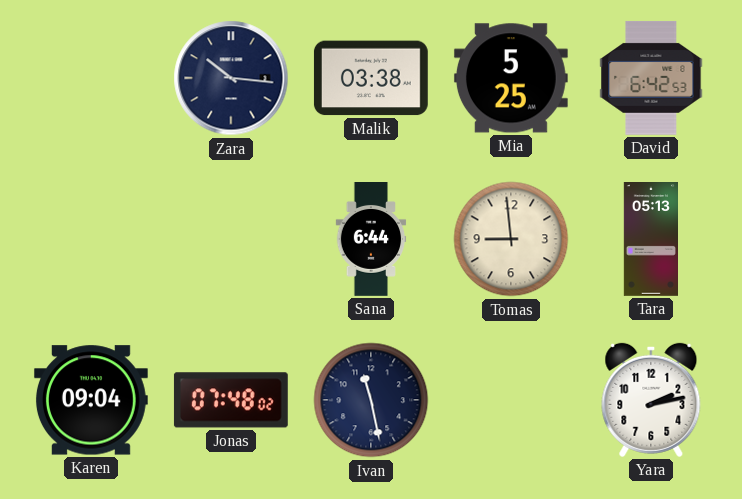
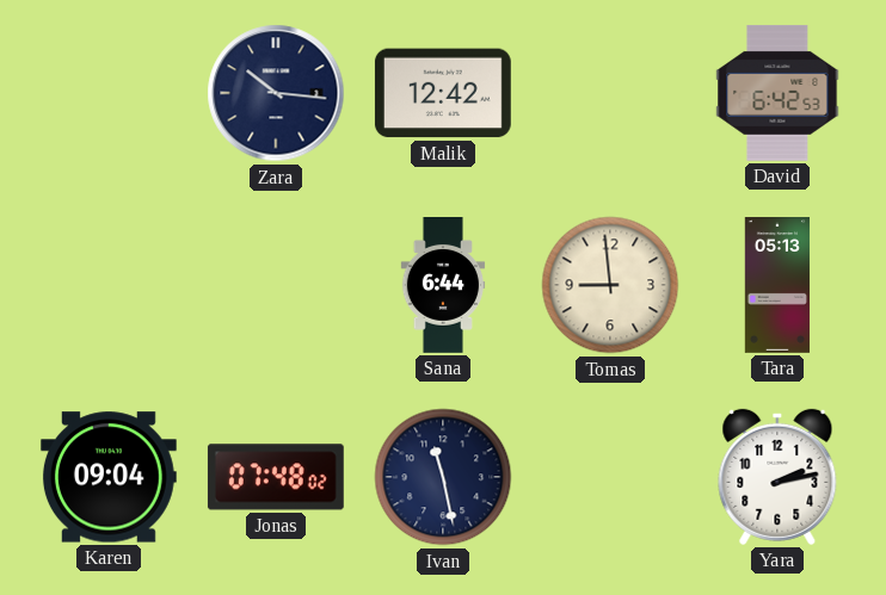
Malik: 03:38 -> 12:42 (443, 93)
Mia: 5:25 -> none (511, 78)
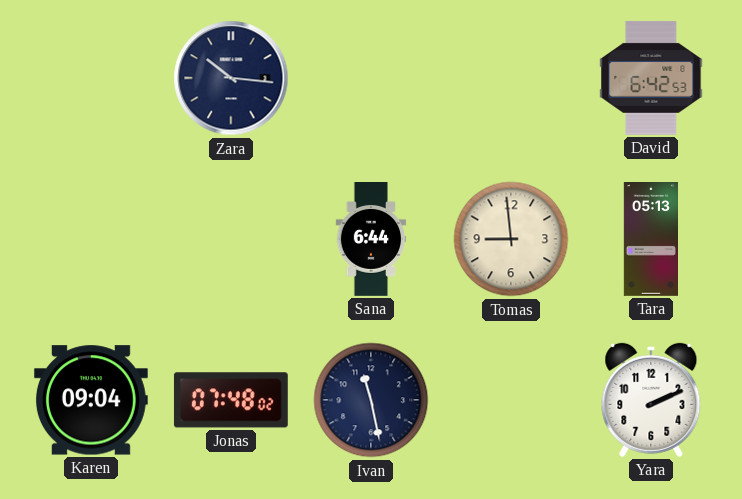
Malik: 12:42 -> none (443, 93)
Yara: 2:13 -> 2:11 (651, 400)
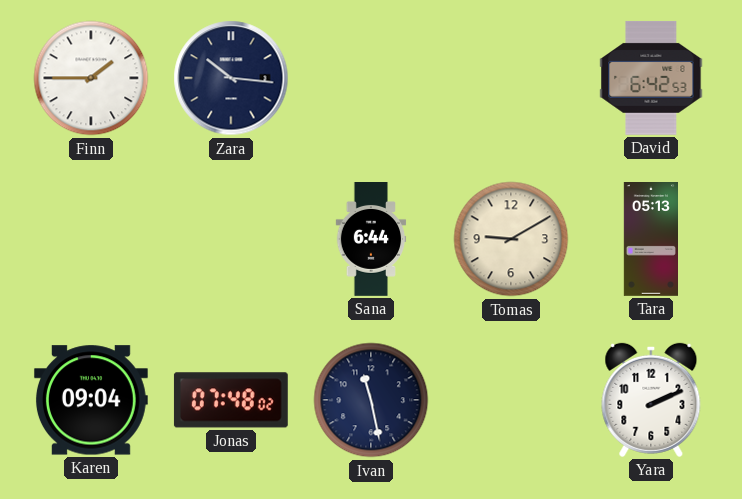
Finn: none -> 1:45 (91, 78)
Tomas: 8:59 -> 9:10 (511, 239)
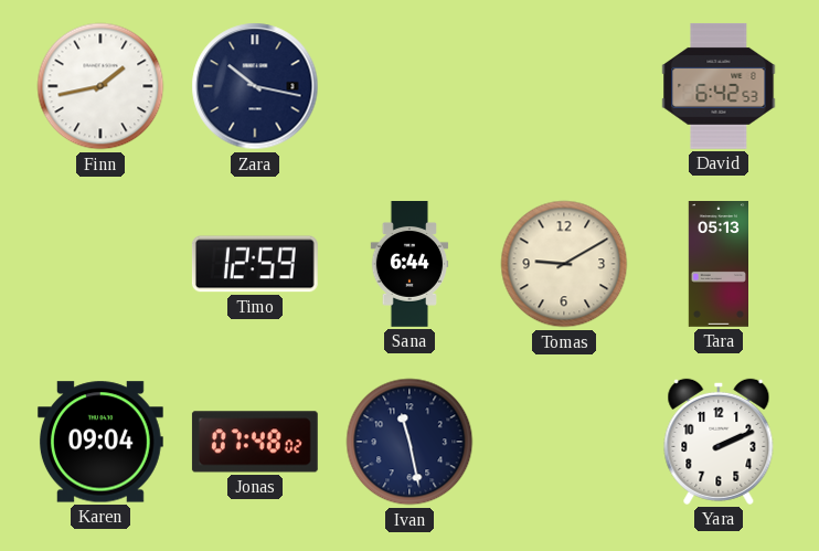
Finn: 1:45 -> 1:43 (100, 86)
Zara: 10:16 -> 10:17 (255, 86)
Timo: none -> 12:59 (255, 264)
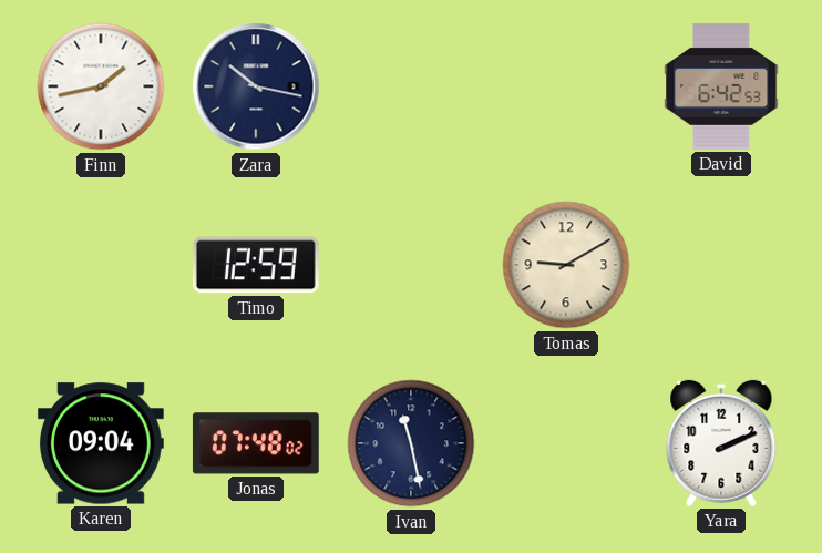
Sana: 6:44 -> none (410, 265)
Tara: 05:13 -> none (717, 265)
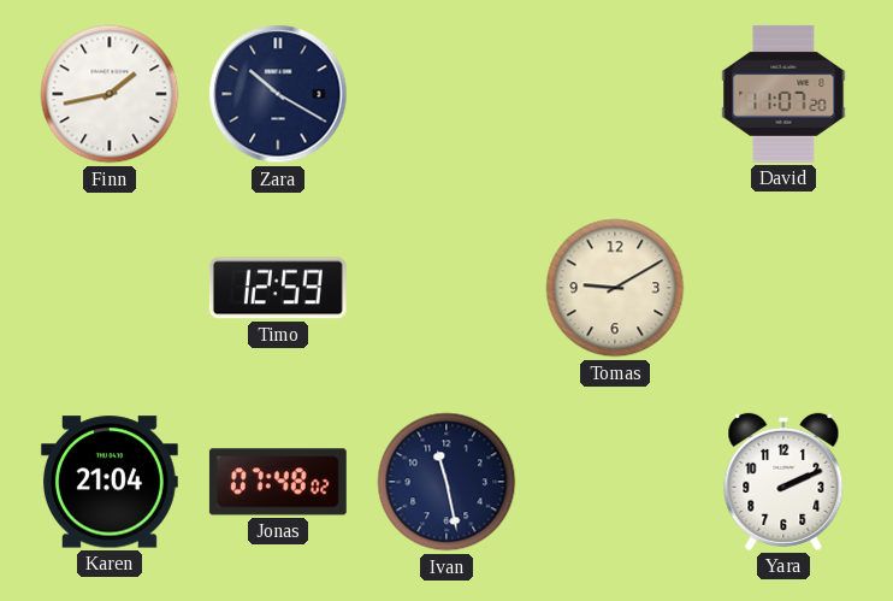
Zara: 10:17 -> 10:20 (278, 94)
David: 6:42 -> 11:07 (783, 94)
Karen: 09:04 -> 21:04 (110, 482)
